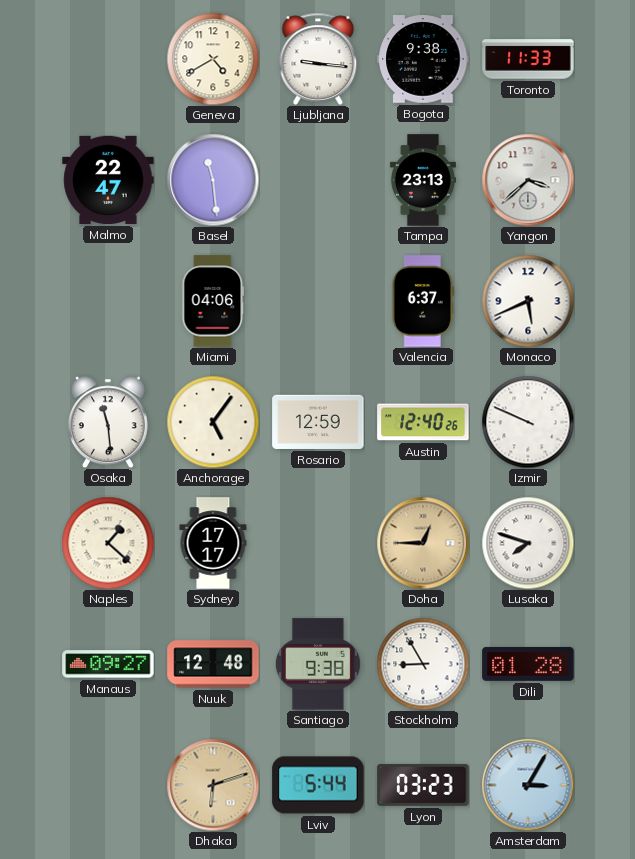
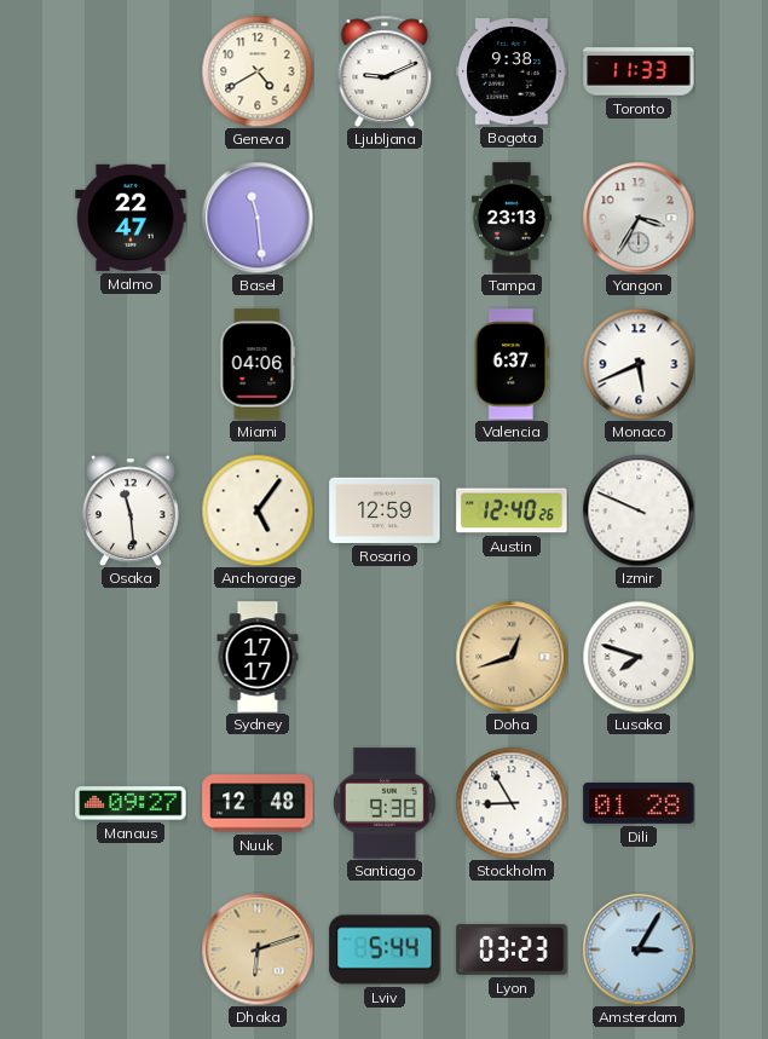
Ljubljana: 9:16 -> 9:11 (385, 71)
Yangon: 3:38 -> 3:35 (639, 218)
Naples: 1:22 -> none (108, 543)
Doha: 12:45 -> 12:42 (512, 657)
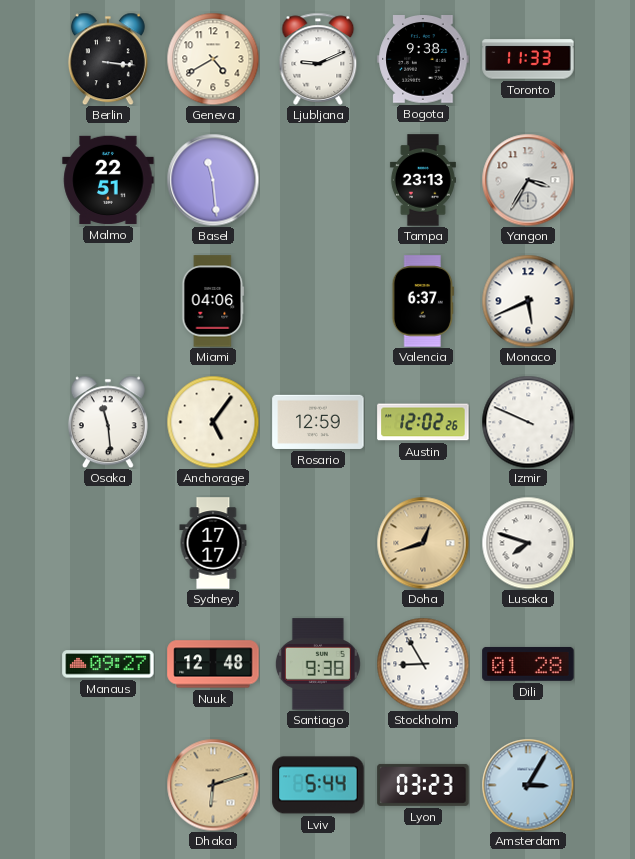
Berlin: none -> 3:16 (108, 59)
Malmo: 22:47 -> 22:51 (108, 180)
Austin: 12:40 -> 12:02 (423, 422)
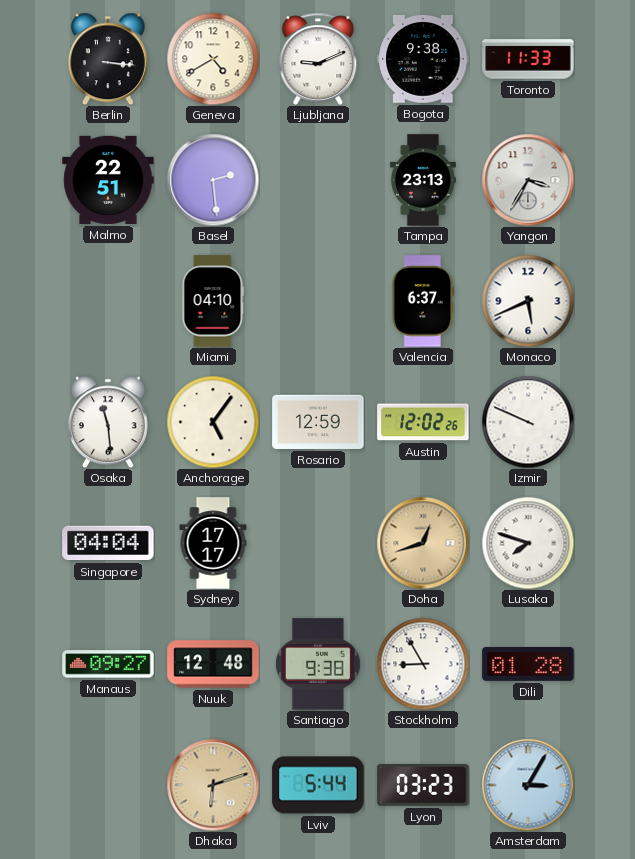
Basel: 11:29 -> 2:29 (213, 180)
Miami: 04:06 -> 04:10 (213, 301)
Singapore: none -> 04:04 (108, 543)
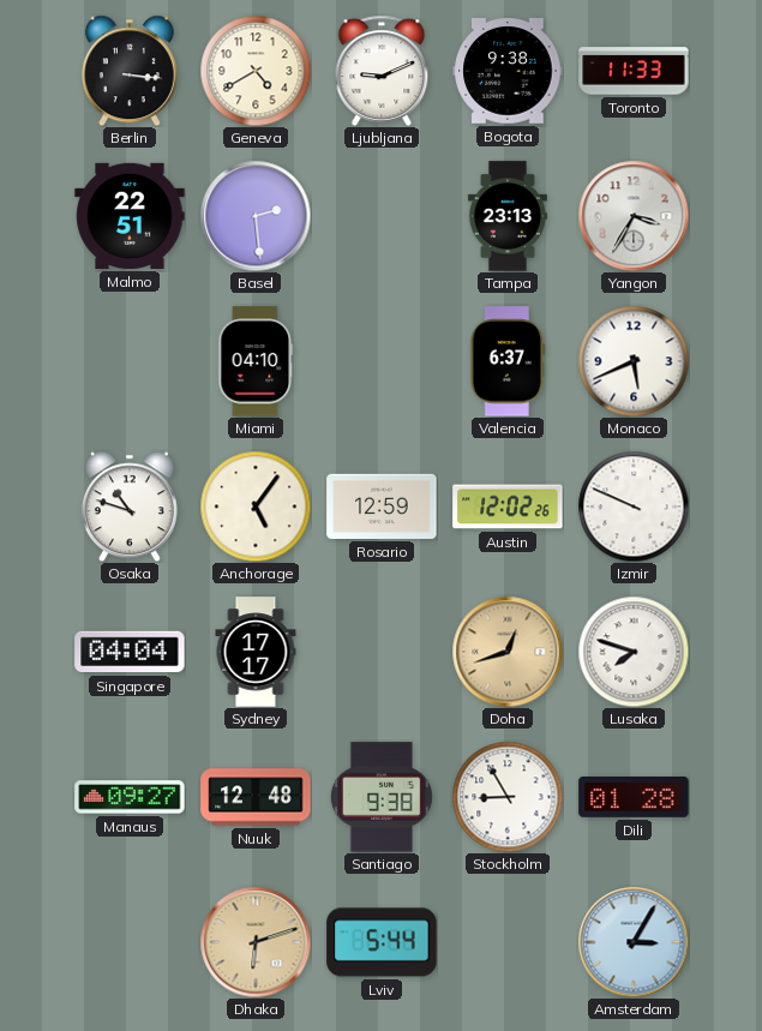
Osaka: 11:29 -> 10:48 (130, 506)
Lyon: 03:23 -> none (423, 785)
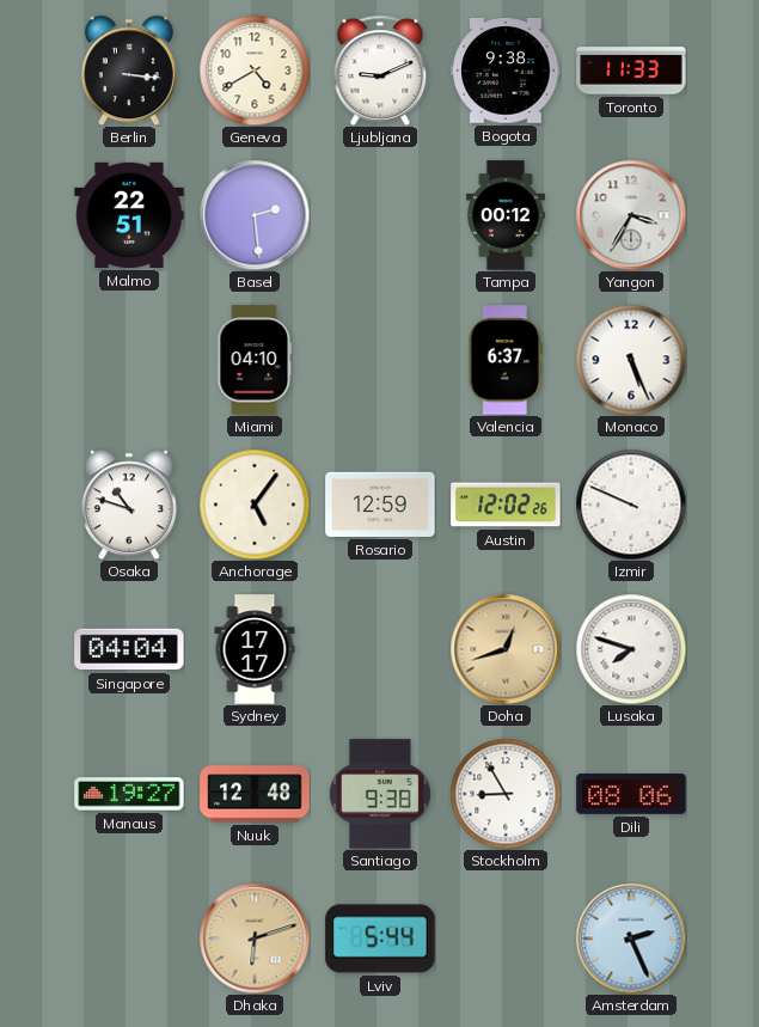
Tampa: 23:13 -> 00:12 (506, 215)
Monaco: 5:41 -> 5:26 (631, 360)
Manaus: 09:27 -> 19:27 (129, 794)
Dili: 01:28 -> 08:06 (631, 794)
Amsterdam: 3:05 -> 2:26 (631, 939)
